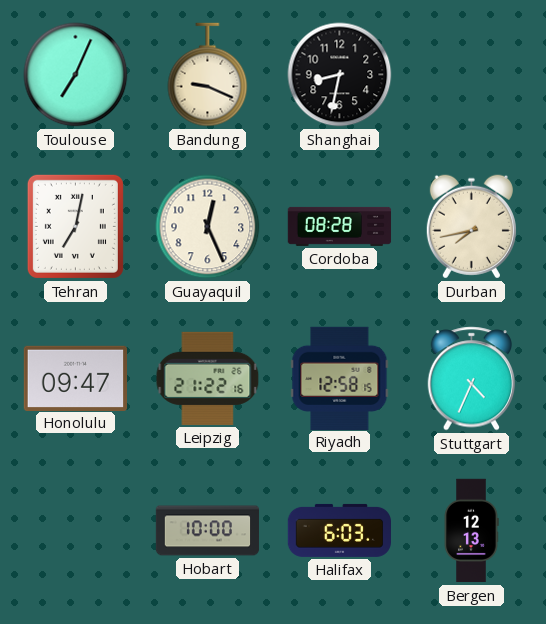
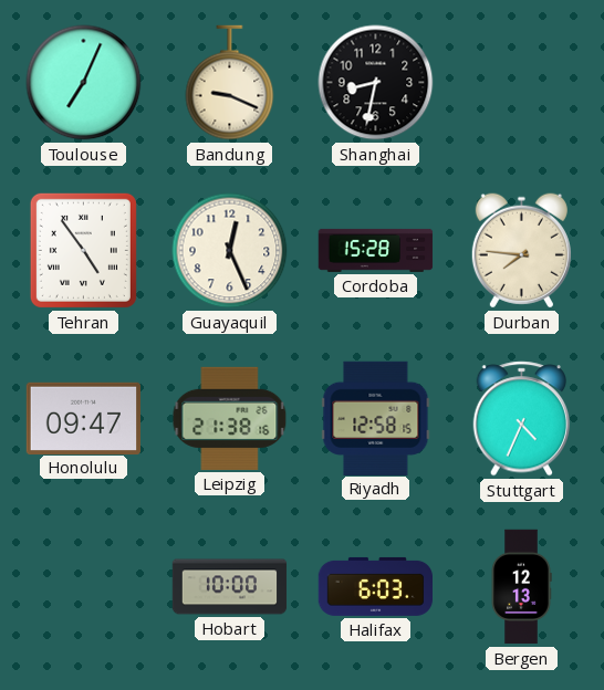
Tehran: 7:02 -> 4:54 (83, 250)
Cordoba: 08:28 -> 15:28 (376, 250)
Durban: 7:43 -> 7:46 (521, 251)
Leipzig: 21:22 -> 21:38 (230, 418)
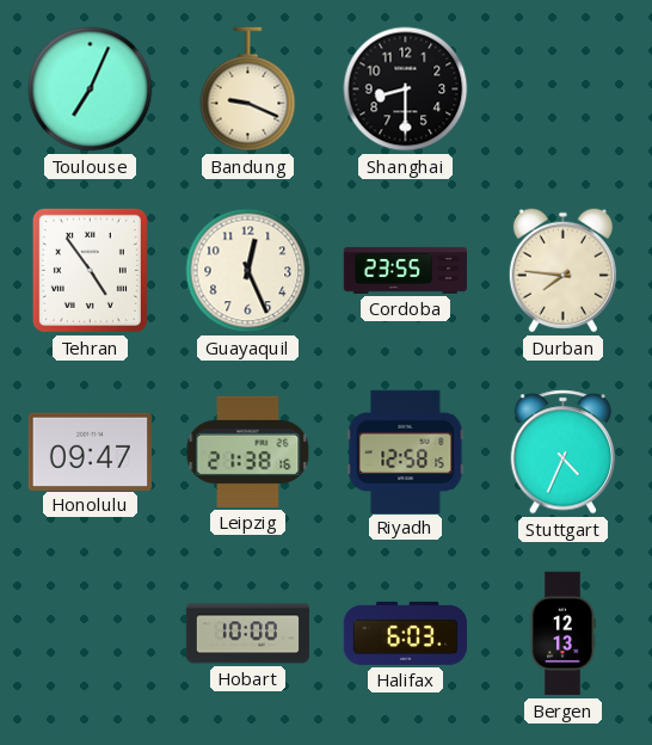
Shanghai: 8:32 -> 8:30 (406, 90)
Cordoba: 15:28 -> 23:55 (406, 270)
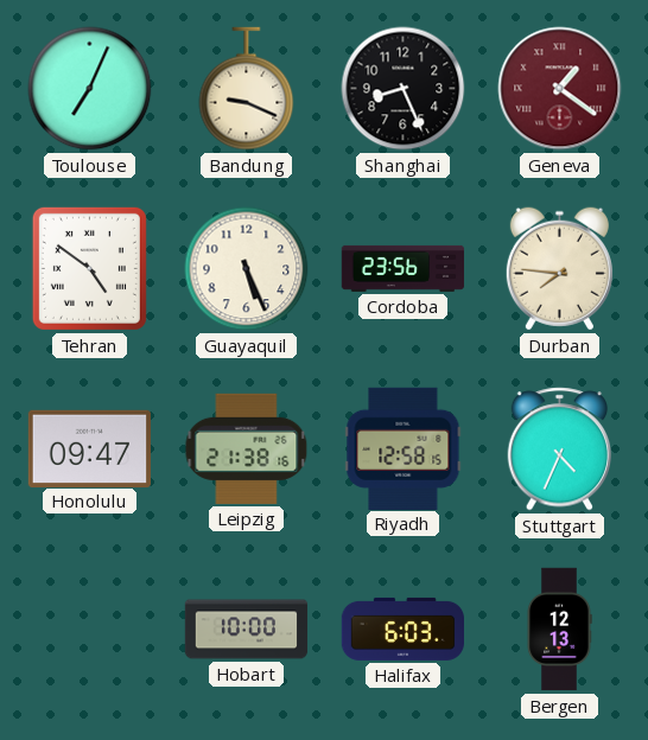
Shanghai: 8:30 -> 8:26 (404, 89)
Geneva: none -> 1:21 (560, 89)
Tehran: 4:54 -> 4:51 (89, 268)
Guayaquil: 12:26 -> 5:26 (247, 269)
Cordoba: 23:55 -> 23:56 (404, 268)
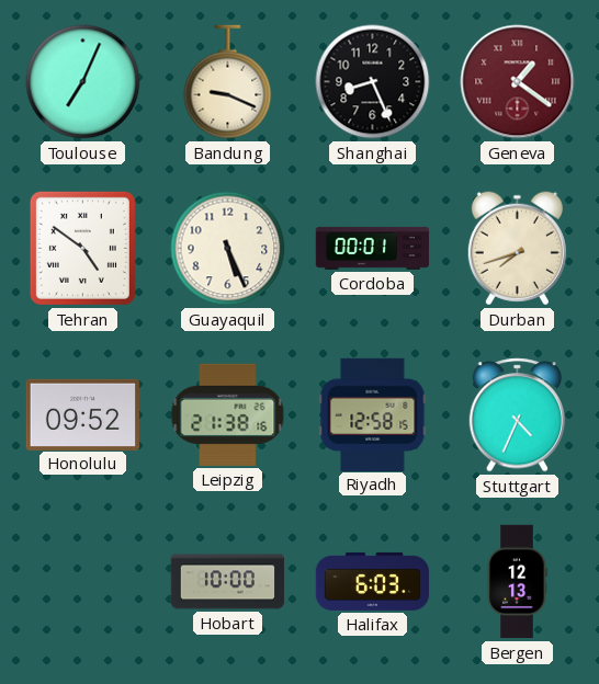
Cordoba: 23:56 -> 00:01 (373, 248)
Durban: 7:46 -> 7:42 (517, 249)
Honolulu: 09:47 -> 09:52 (82, 414)
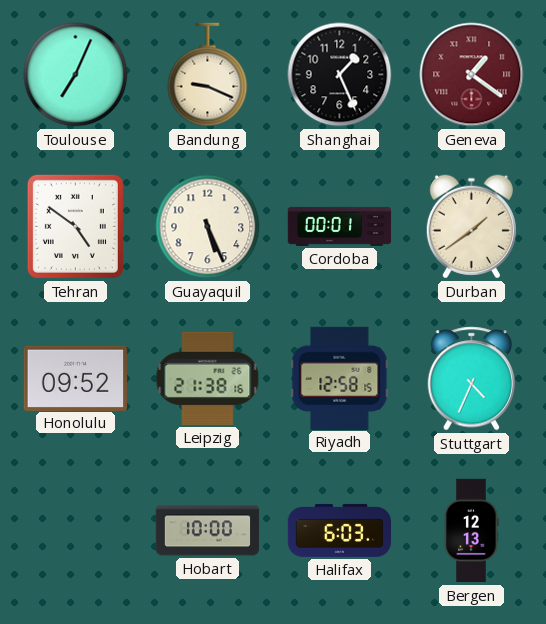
Shanghai: 8:26 -> 1:26 (340, 75)
Durban: 7:42 -> 1:39 (471, 227)
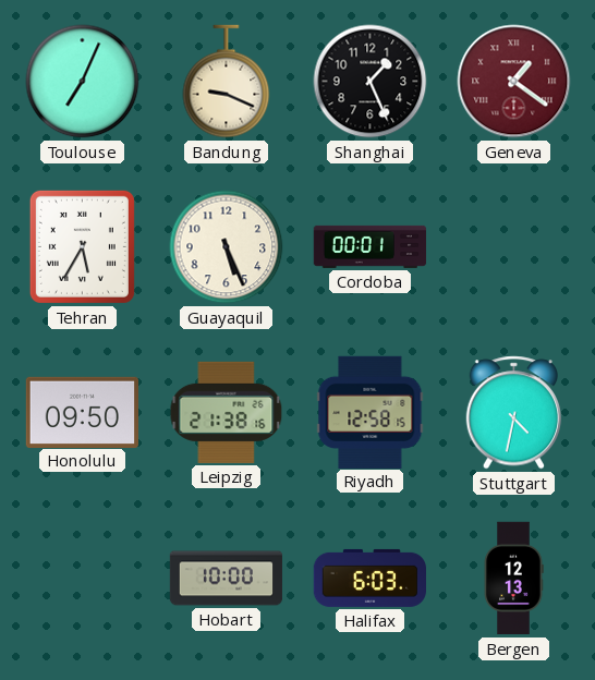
Tehran: 4:51 -> 5:35 (82, 246)
Durban: 1:39 -> none (471, 227)
Honolulu: 09:52 -> 09:50 (82, 412)
Stuttgart: 4:34 -> 4:32 (514, 413)
